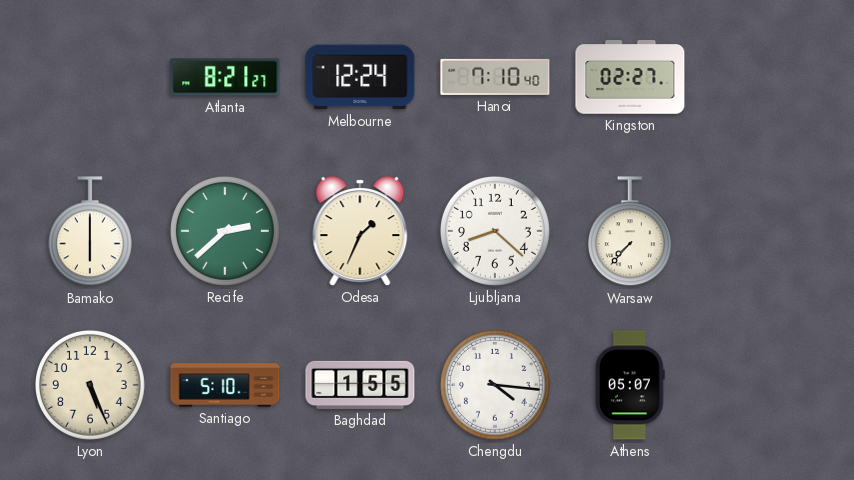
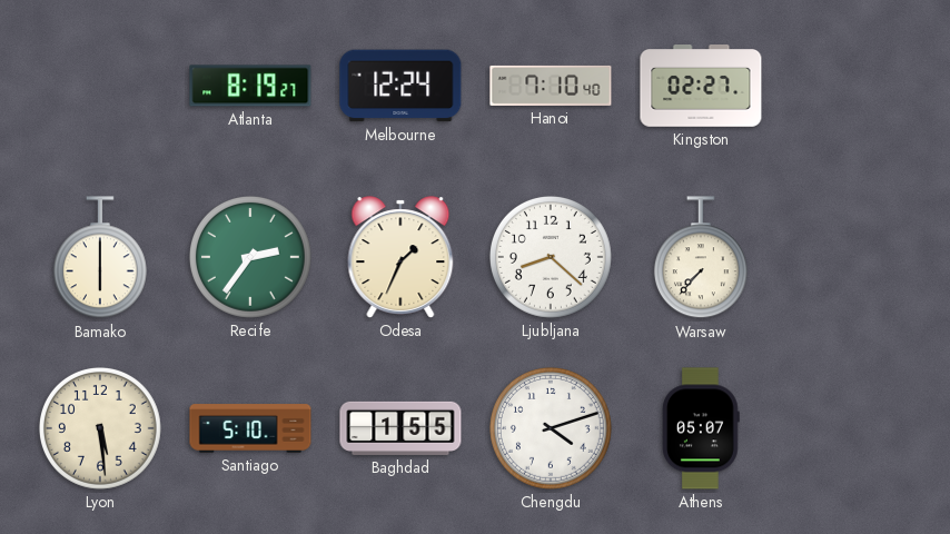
Atlanta: 8:21 -> 8:19 (250, 86)
Recife: 2:38 -> 2:36 (250, 257)
Lyon: 5:26 -> 5:29 (100, 428)
Chengdu: 4:16 -> 4:12 (551, 428)
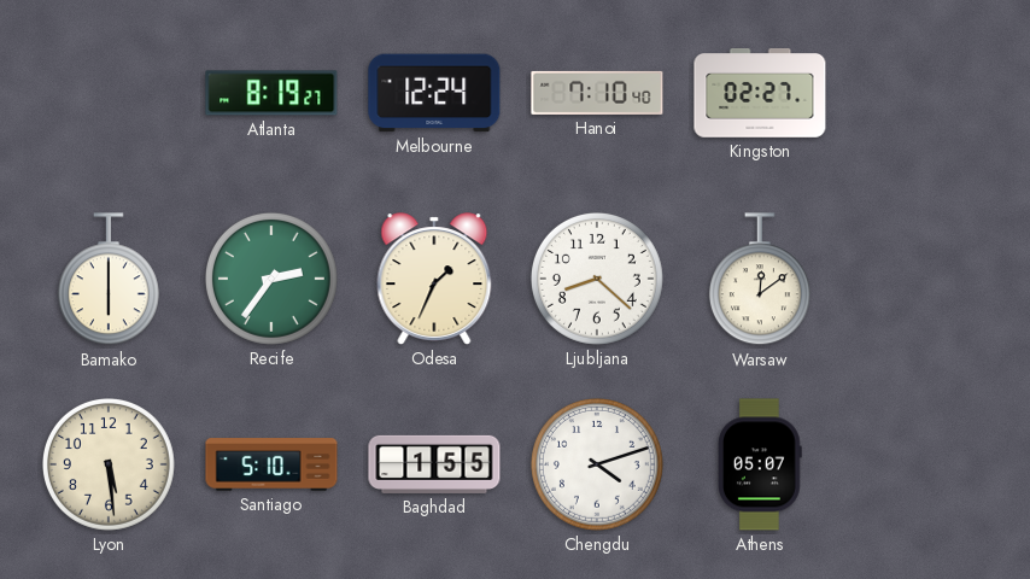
Warsaw: 7:37 -> 12:09 (760, 280)
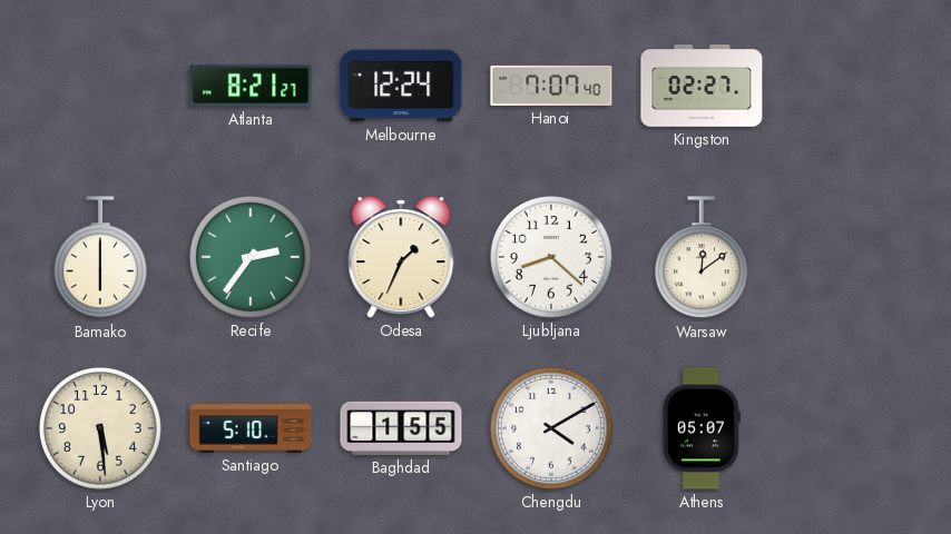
Atlanta: 8:19 -> 8:21 (251, 86)
Hanoi: 7:10 -> 7:07 (551, 86)
Chengdu: 4:12 -> 4:10 (551, 428)
